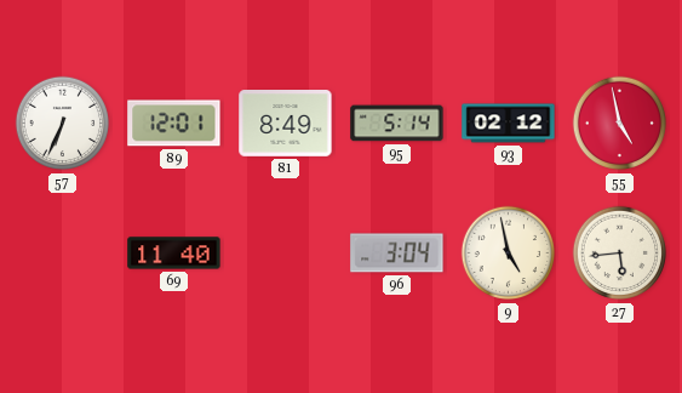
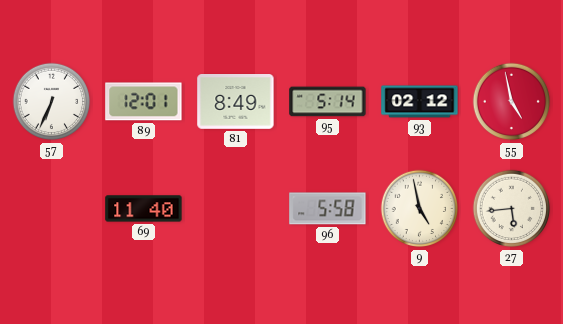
96: 3:04 -> 5:58 (328, 209)
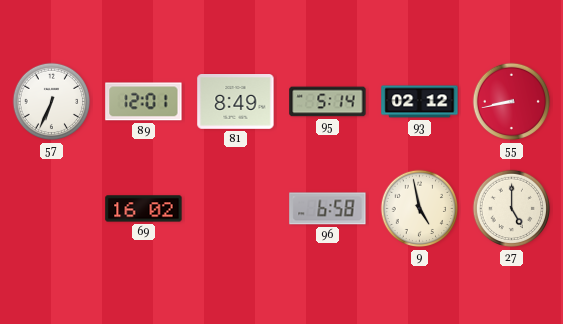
55: 4:58 -> 8:43 (512, 102)
69: 11:40 -> 16:02 (144, 209)
96: 5:58 -> 6:58 (328, 209)
27: 5:44 -> 5:00 (512, 209)
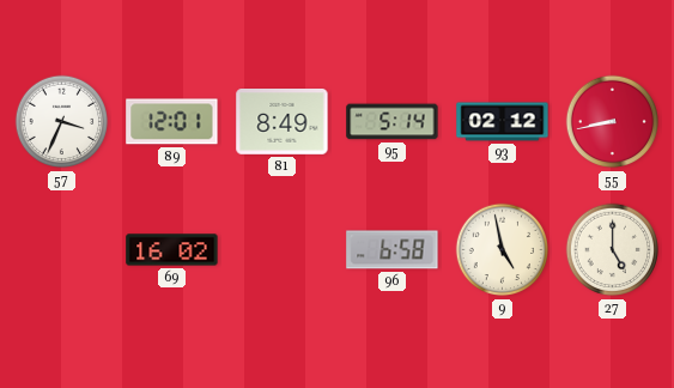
57: 6:34 -> 3:34 (62, 122)
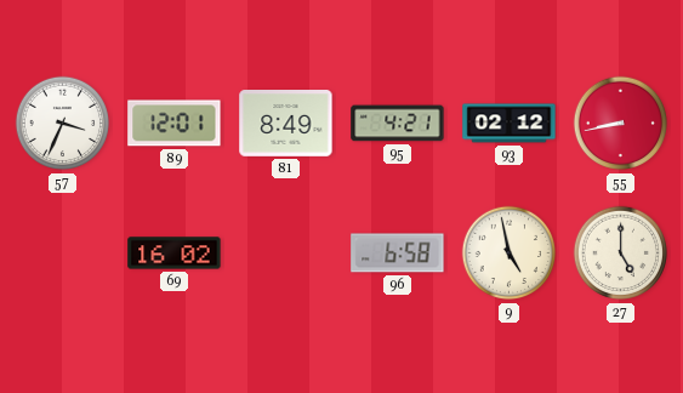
95: 5:14 -> 4:21 (398, 124)
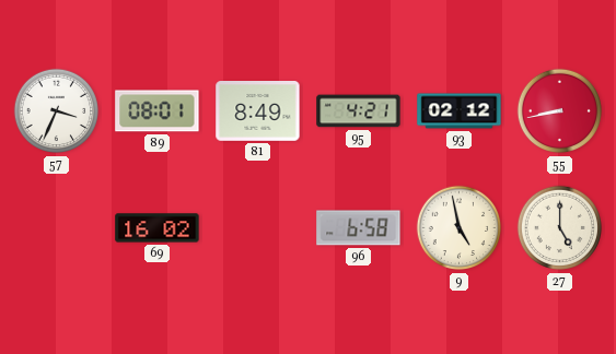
89: 12:01 -> 08:01 (158, 111)
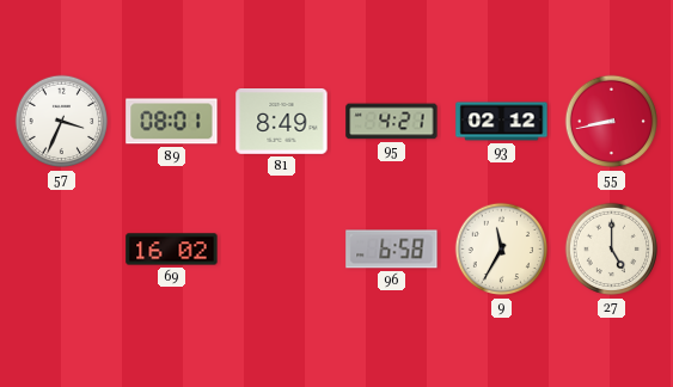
9: 4:58 -> 11:35 (502, 250)
